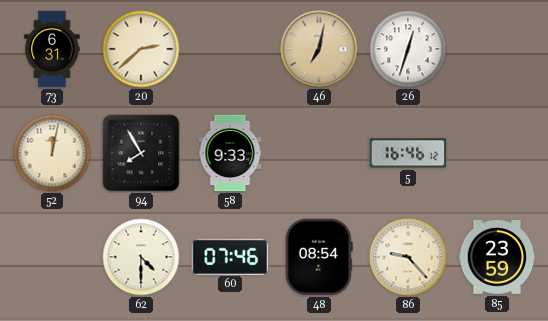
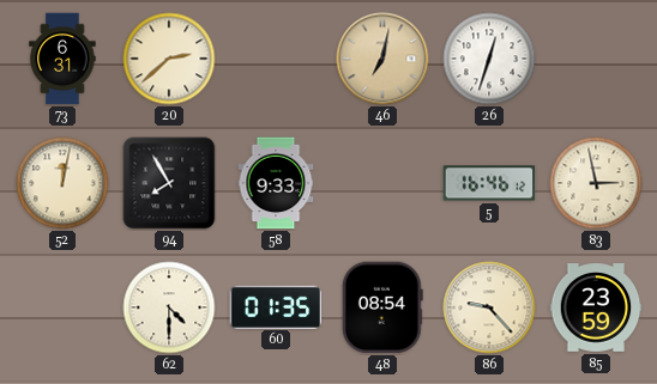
83: none -> 2:58 (596, 183)
60: 07:46 -> 01:35 (276, 306)
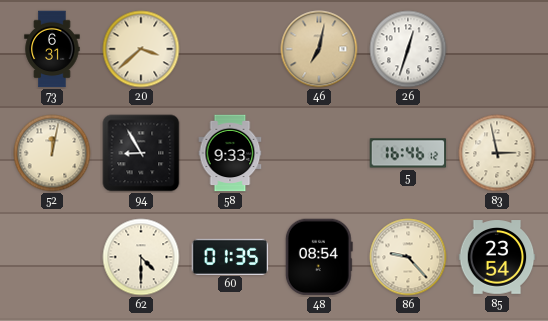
20: 2:38 -> 3:38 (141, 49)
94: 7:55 -> 8:55 (141, 153)
85: 23:59 -> 23:54 (497, 257)
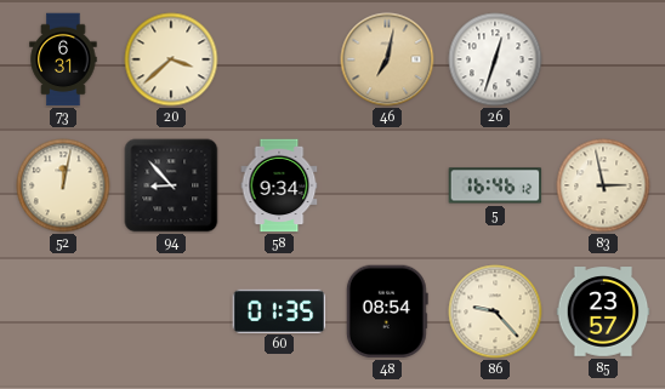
94: 8:55 -> 8:53 (171, 185)
58: 9:33 -> 9:34 (279, 185)
62: 4:30 -> none (141, 257)
85: 23:54 -> 23:57 (603, 311)
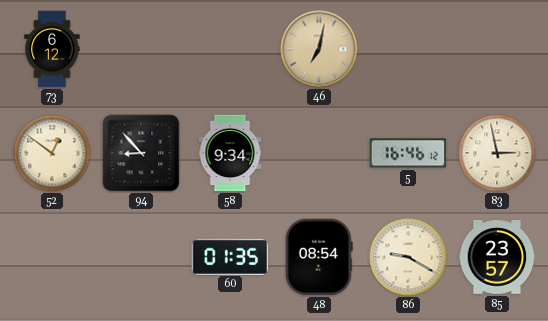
73: 6:31 -> 6:12 (52, 49)
20: 3:38 -> none (171, 59)
26: 12:33 -> none (495, 59)
52: 12:02 -> 12:51 (52, 153)
86: 9:23 -> 9:20 (408, 257)
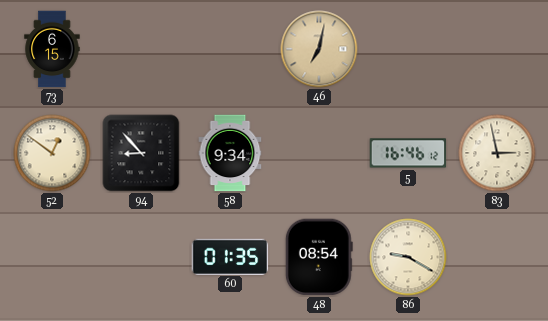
73: 6:12 -> 6:15 (52, 49)
85: 23:57 -> none (497, 257)
